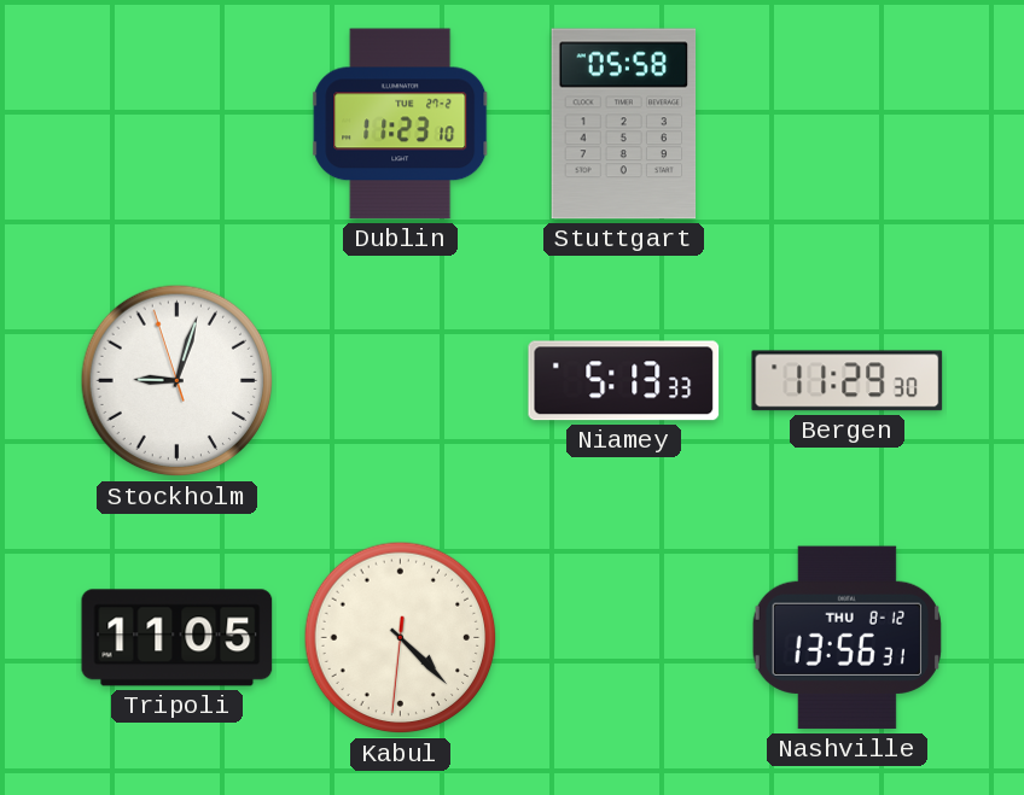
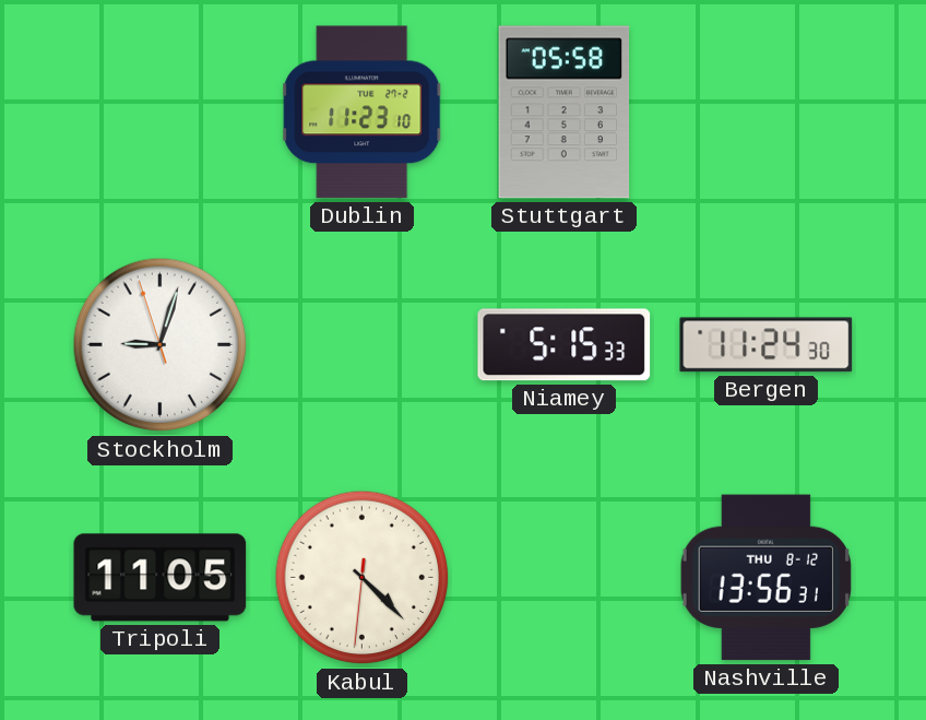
Niamey: 5:13 -> 5:15 (565, 345)
Bergen: 11:29 -> 11:24 (767, 345)
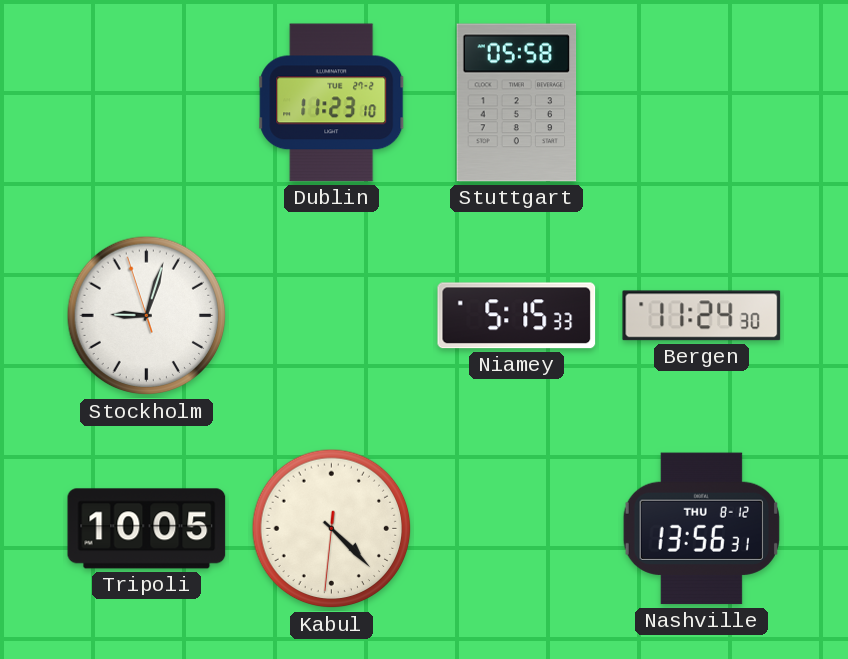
Tripoli: 11:05 -> 10:05 (147, 529)
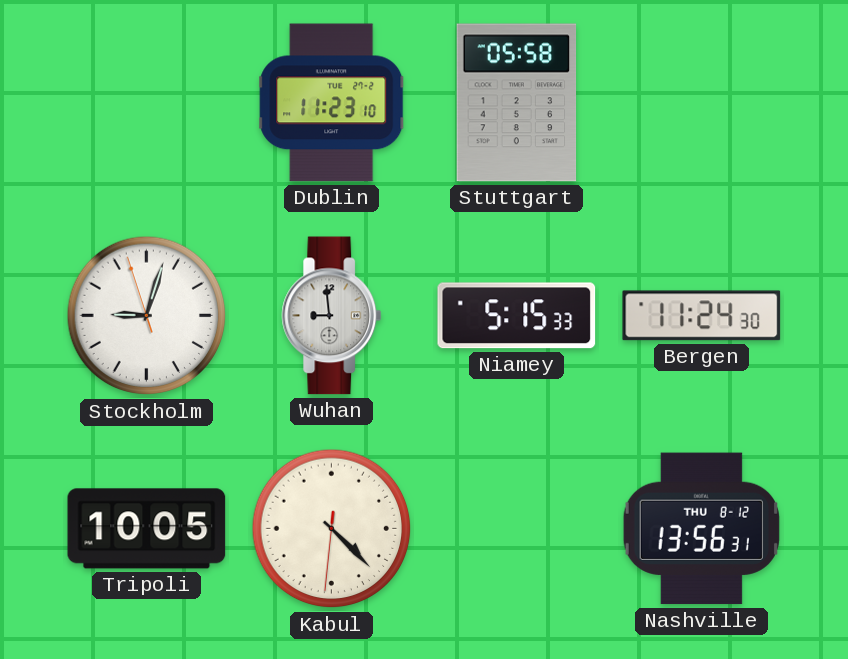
Wuhan: none -> 8:59 (332, 316)
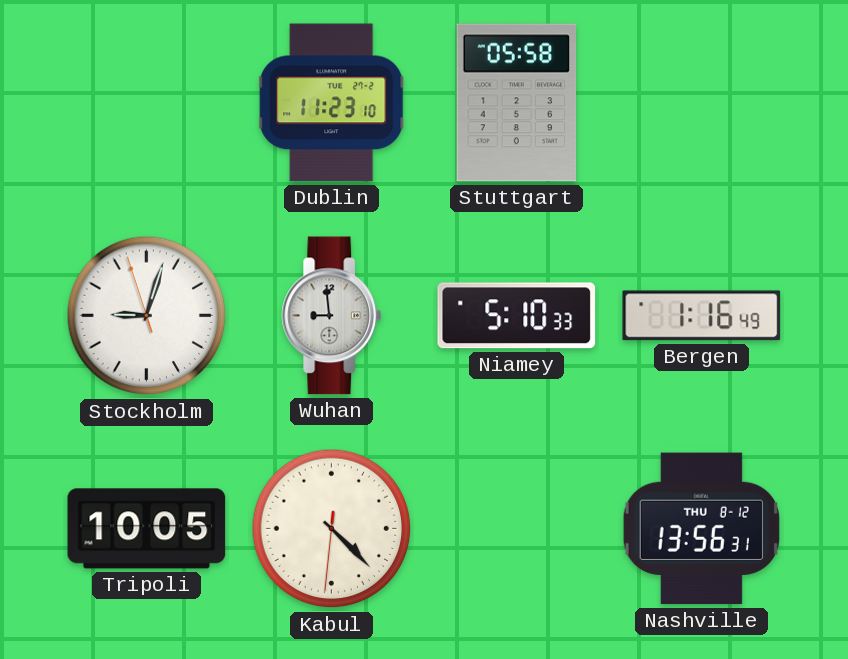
Niamey: 5:15 -> 5:10 (517, 316)
Bergen: 11:24 -> 1:16 (702, 316)
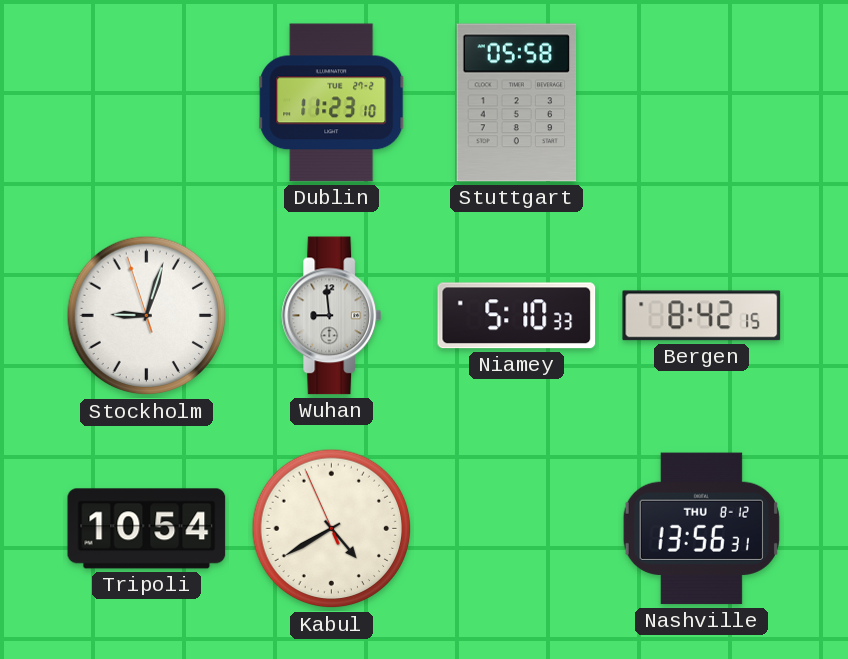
Bergen: 1:16 -> 8:42 (702, 316)
Tripoli: 10:05 -> 10:54 (147, 529)
Kabul: 4:22 -> 4:39 (332, 529)
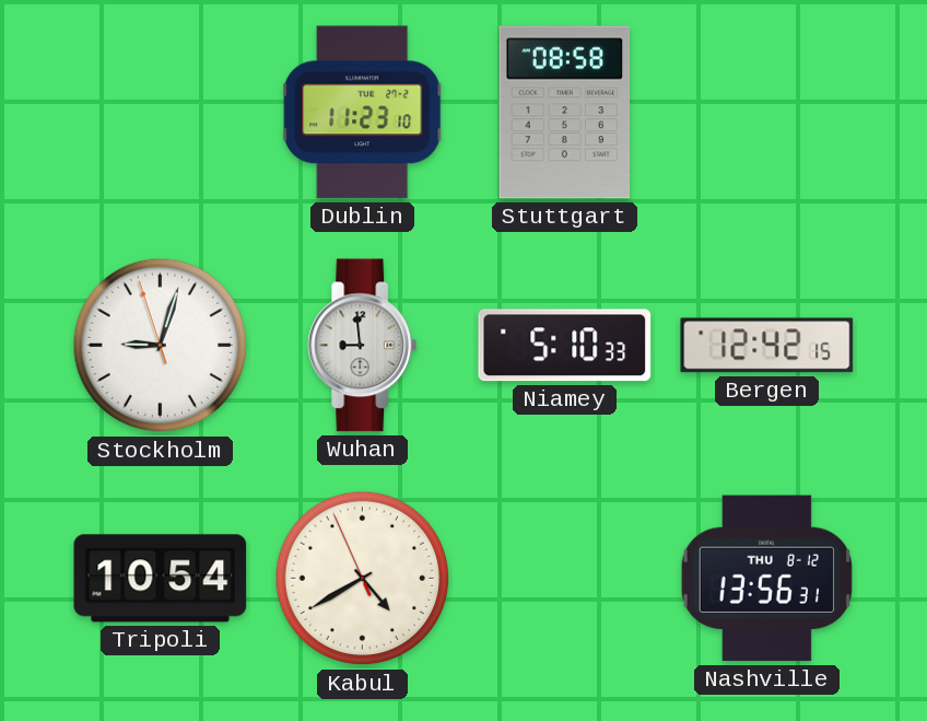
Stuttgart: 05:58 -> 08:58 (565, 113)
Bergen: 8:42 -> 12:42 (767, 346)
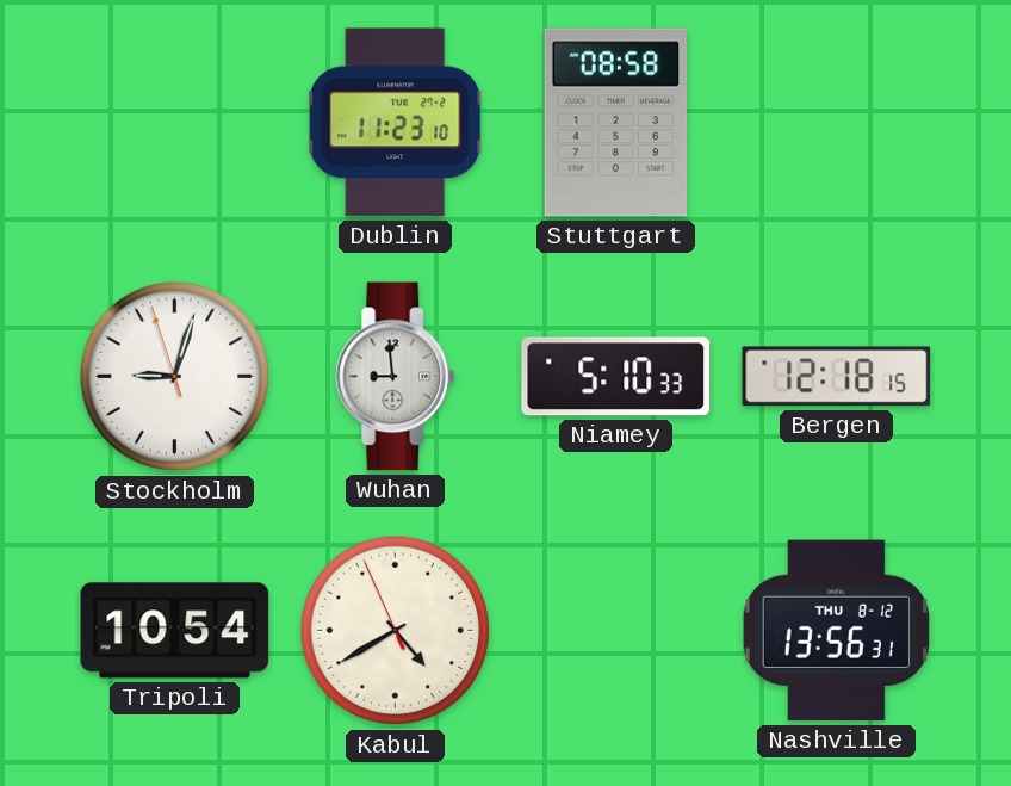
Bergen: 12:42 -> 12:18 (837, 377)
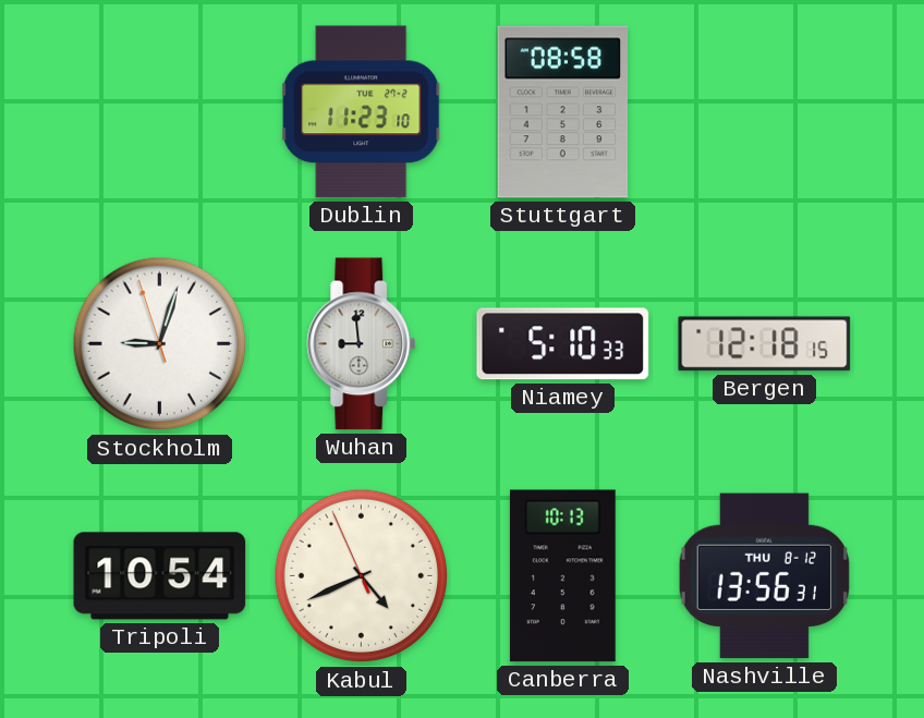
Kabul: 4:39 -> 4:40 (362, 576)
Canberra: none -> 10:13 (562, 576)
